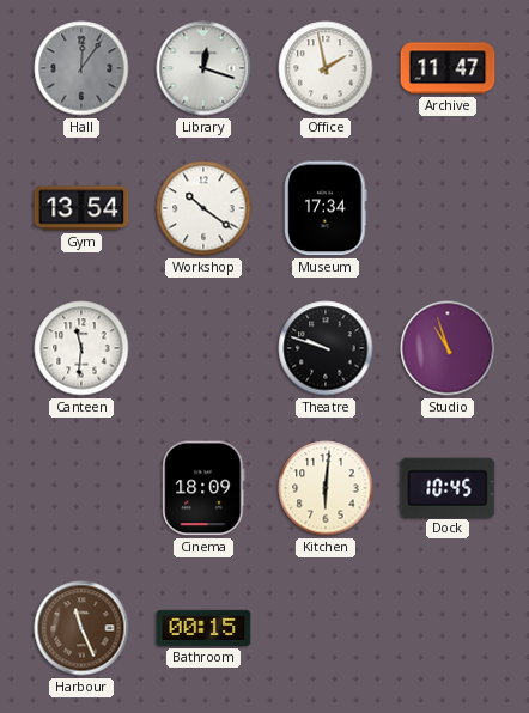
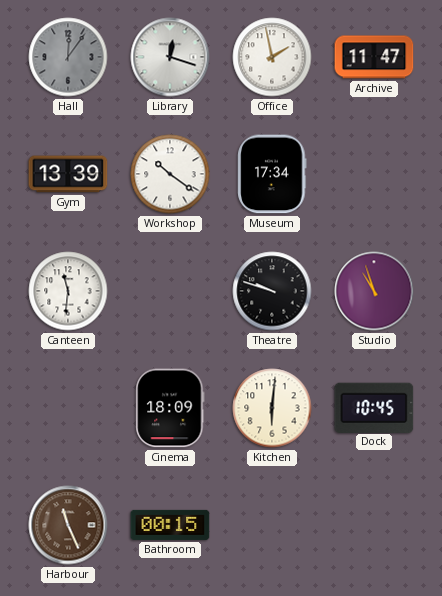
Gym: 13:54 -> 13:39 (68, 174)
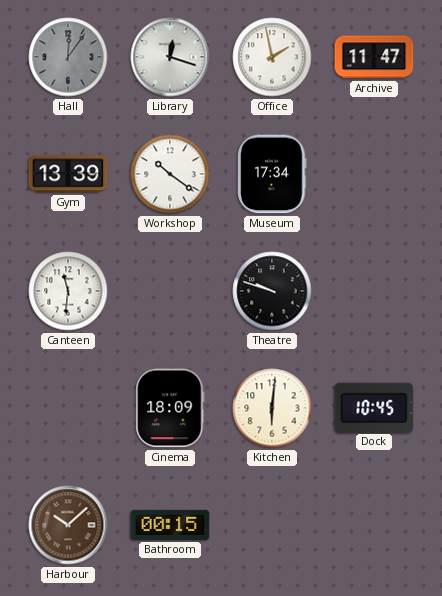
Studio: 10:57 -> none (374, 291)
Harbour: 11:26 -> 10:08 (68, 525)
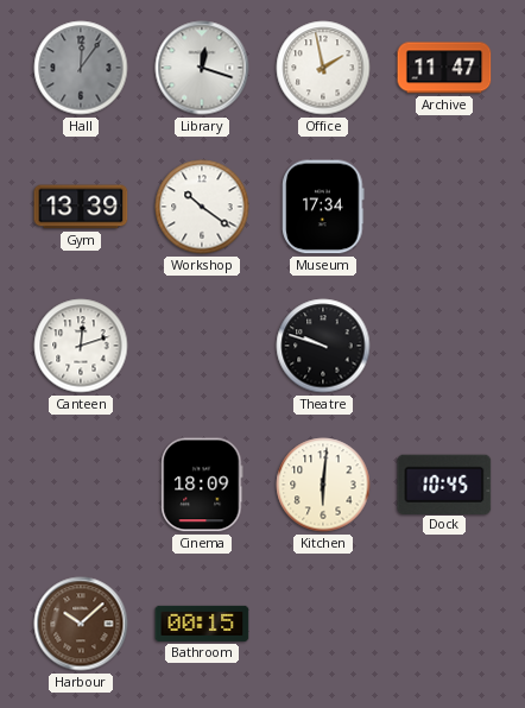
Canteen: 11:31 -> 12:12 (81, 346)
